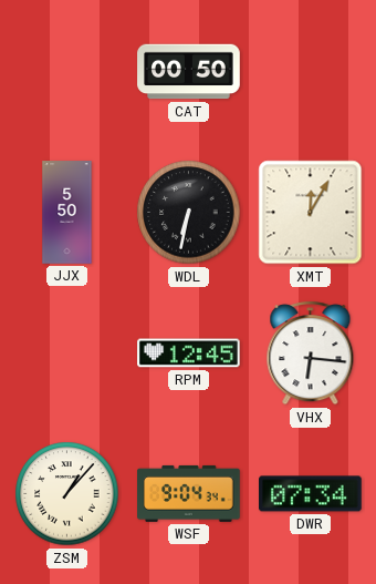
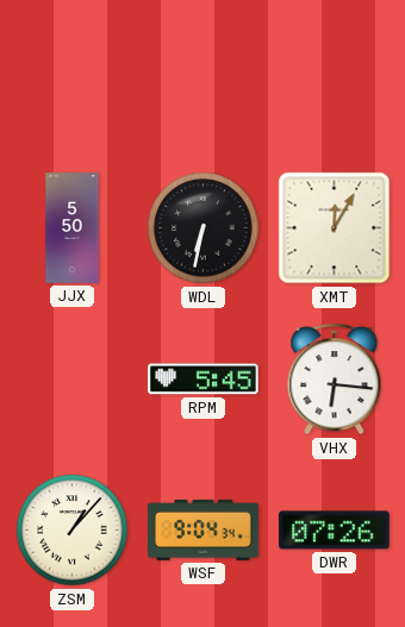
CAT: 00:50 -> none (189, 72)
RPM: 12:45 -> 5:45 (204, 380)
DWR: 07:34 -> 07:26 (335, 531)
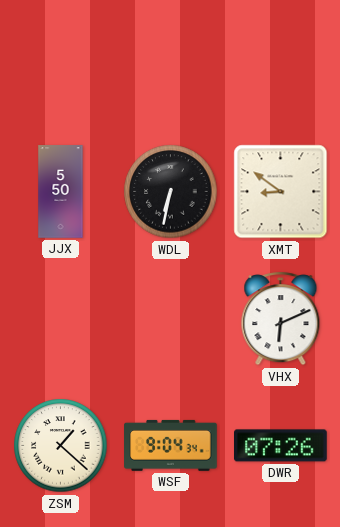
XMT: 12:05 -> 8:51 (281, 192)
RPM: 5:45 -> none (204, 380)
VHX: 6:16 -> 6:11 (281, 319)
ZSM: 1:07 -> 1:22 (61, 446)
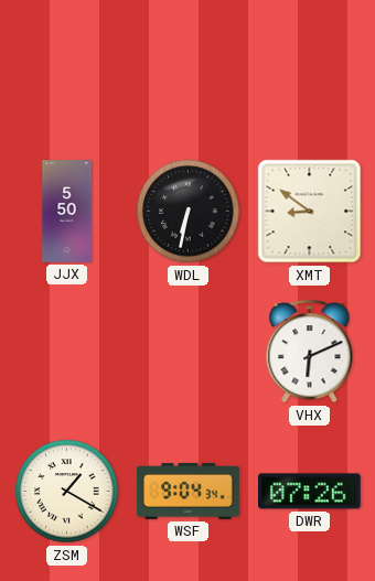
ZSM: 1:22 -> 1:20 (67, 492)
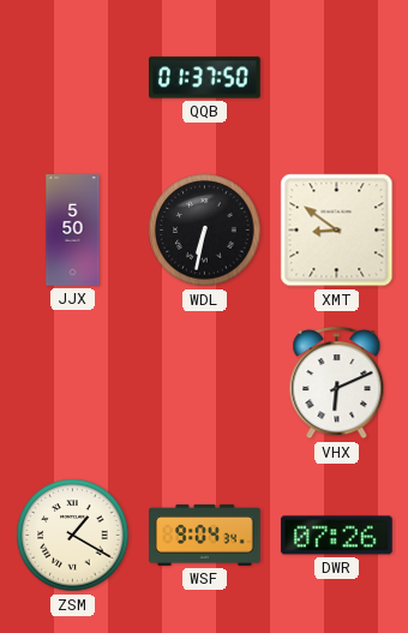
QQB: none -> 01:37 (205, 78)
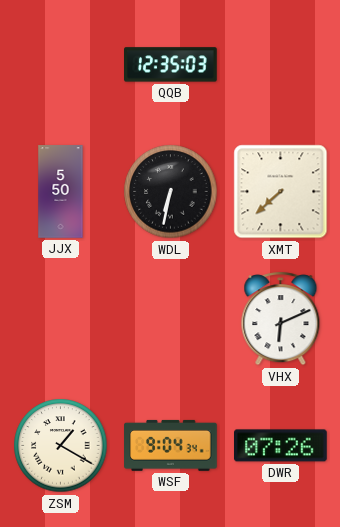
QQB: 01:37 -> 12:35 (171, 65)
XMT: 8:51 -> 7:38 (281, 192)
